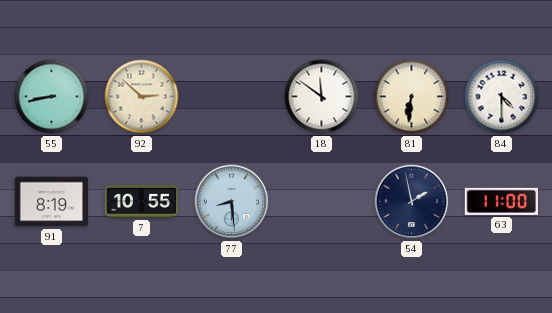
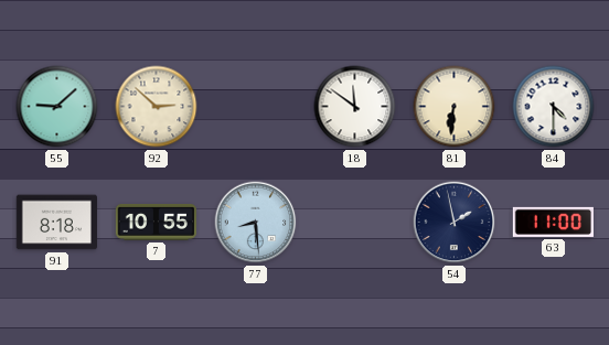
55: 8:43 -> 9:08 (57, 107)
91: 8:19 -> 8:18 (56, 223)
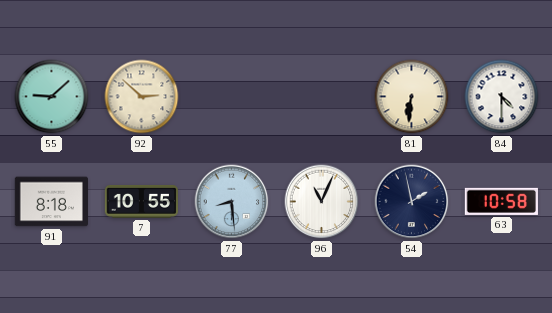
18: 11:51 -> none (355, 107)
96: none -> 11:04 (322, 202)
63: 11:00 -> 10:58 (501, 201)
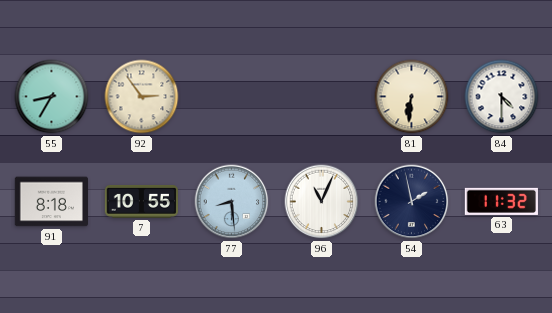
55: 9:08 -> 8:35 (52, 97)
92: 2:52 -> 2:54 (142, 97)
63: 10:58 -> 11:32 (501, 201)
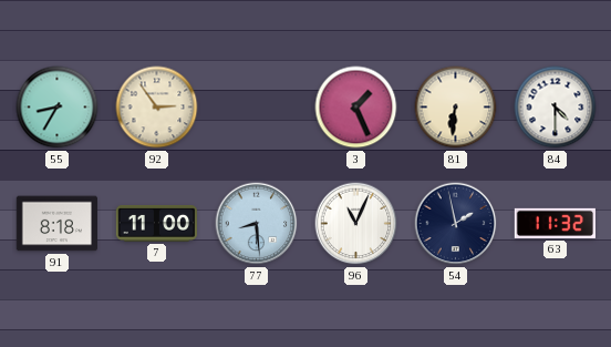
3: none -> 1:26 (356, 108)
7: 10:55 -> 11:00 (156, 224)
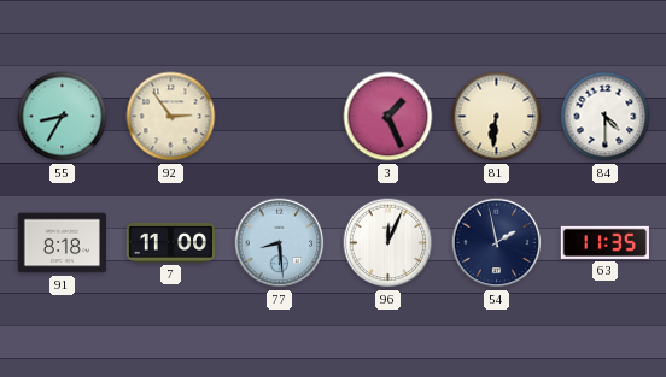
96: 11:04 -> 12:04 (388, 243)
63: 11:32 -> 11:35 (604, 242)
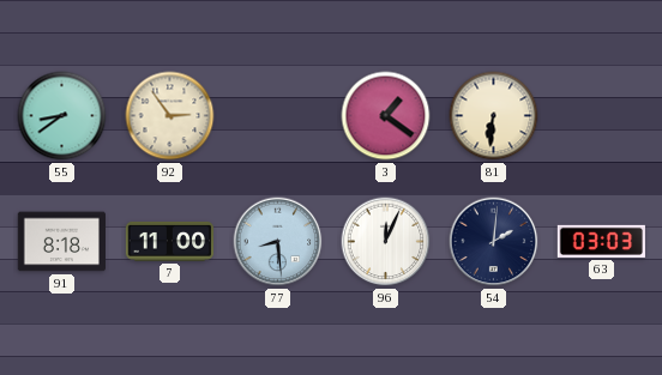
55: 8:35 -> 8:39 (62, 116)
3: 1:26 -> 1:21 (386, 116)
84: 4:30 -> none (606, 117)
54: 1:58 -> 2:01 (494, 242)
63: 11:35 -> 03:03 (601, 241)
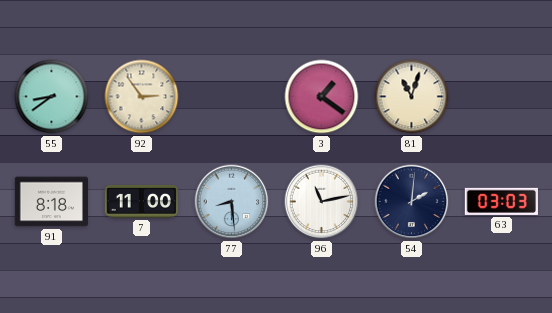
81: 6:31 -> 11:03 (412, 97)
96: 12:04 -> 11:13 (322, 202)
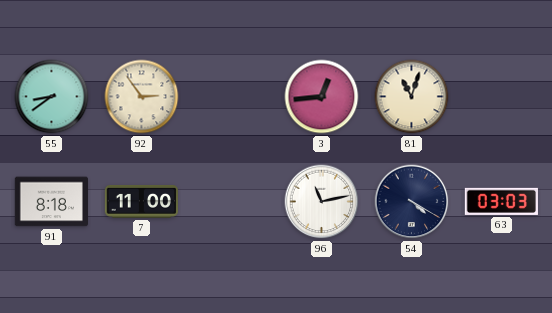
3: 1:21 -> 12:44 (322, 97)
77: 8:29 -> none (232, 202)
54: 2:01 -> 4:20 (412, 202)
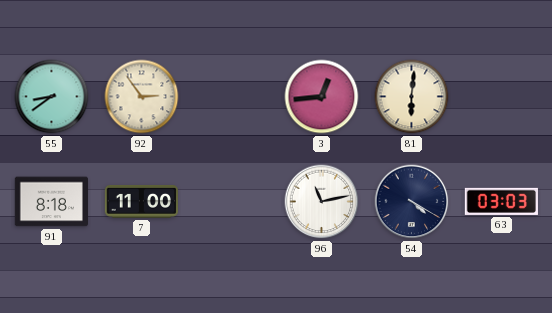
81: 11:03 -> 6:01 (412, 97)
